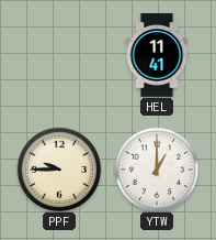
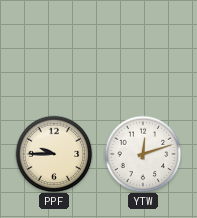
HEL: 11:41 -> none (157, 55)
YTW: 1:00 -> 12:12 (143, 154)
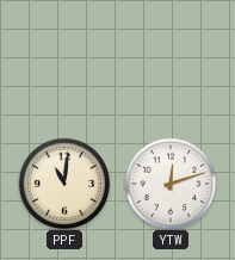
PPF: 9:45 -> 11:01 (64, 184)
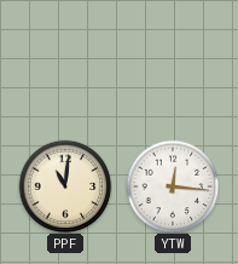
YTW: 12:12 -> 12:16 (173, 186)
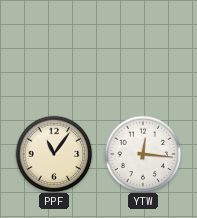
PPF: 11:01 -> 11:06 (54, 154)
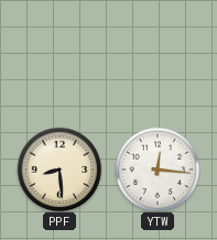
PPF: 11:06 -> 8:29 (59, 170)
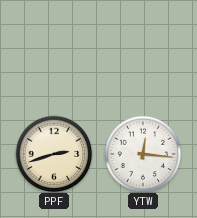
PPF: 8:29 -> 2:42 (54, 154)
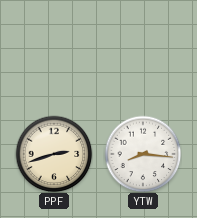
YTW: 12:16 -> 8:16 (143, 154)
